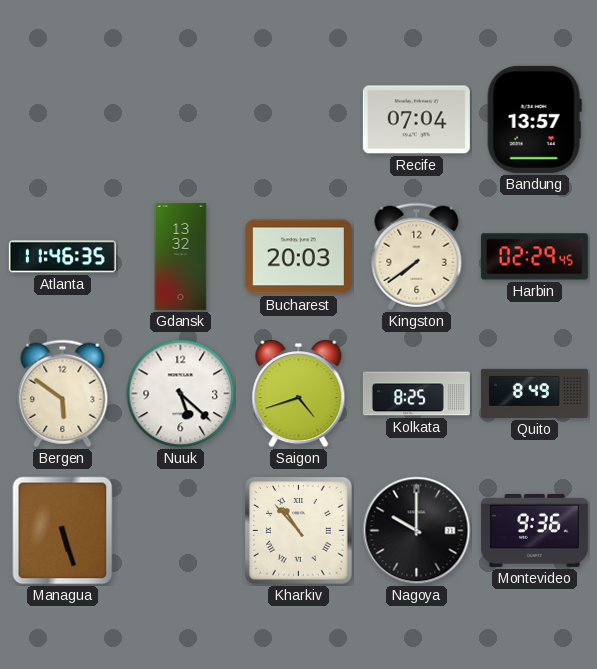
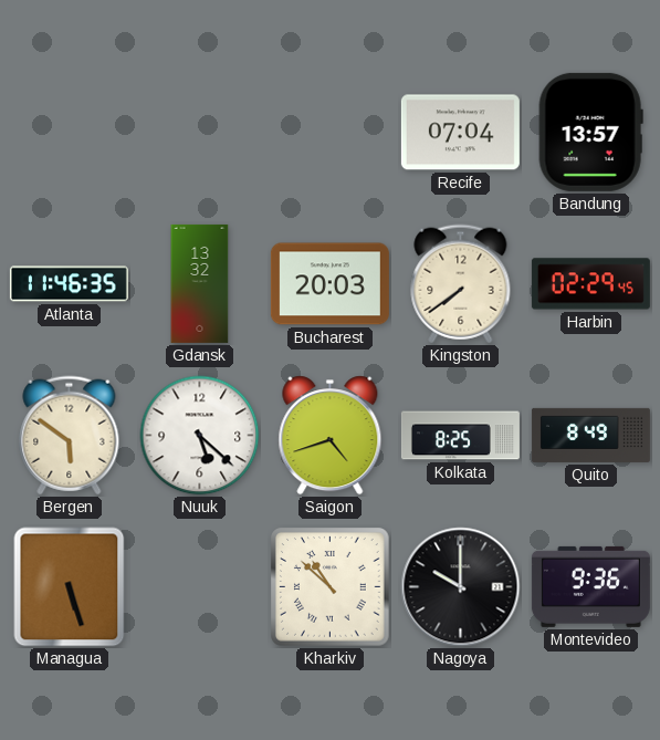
Kharkiv: 10:53 -> 10:52 (331, 587)
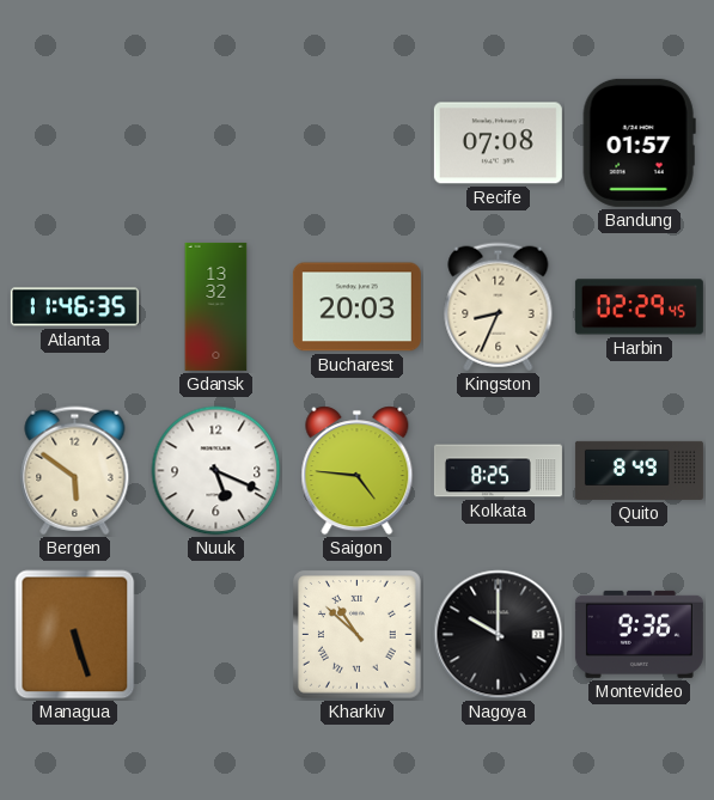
Recife: 07:04 -> 07:08 (498, 143)
Bandung: 13:57 -> 01:57 (639, 142)
Kingston: 7:39 -> 8:34 (499, 307)
Nuuk: 5:22 -> 5:19 (216, 471)
Saigon: 4:42 -> 4:46 (358, 471)
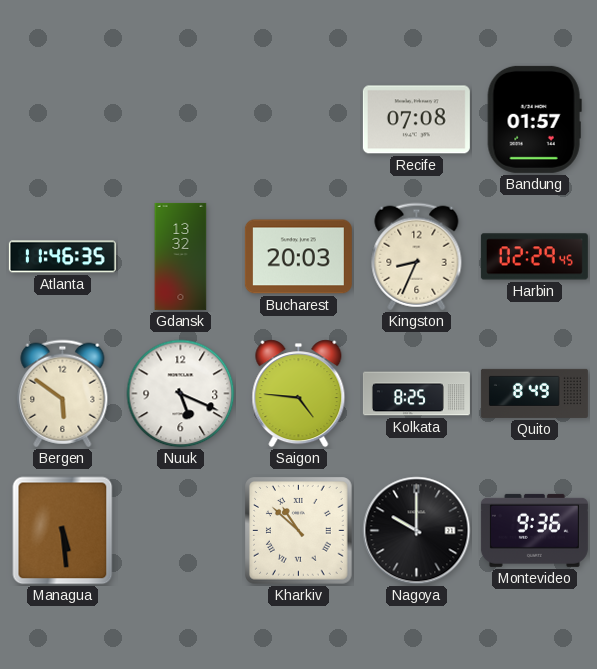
Managua: 5:27 -> 5:29 (63, 531)
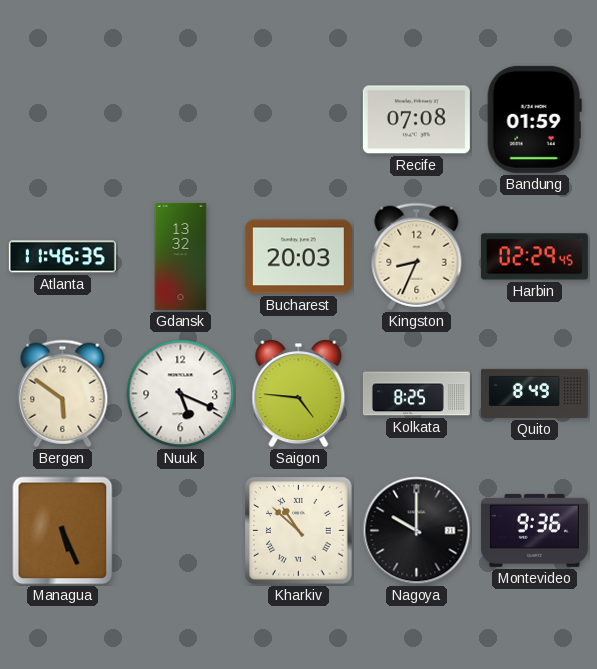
Bandung: 01:57 -> 01:59 (534, 119)
Managua: 5:29 -> 5:26 (63, 531)
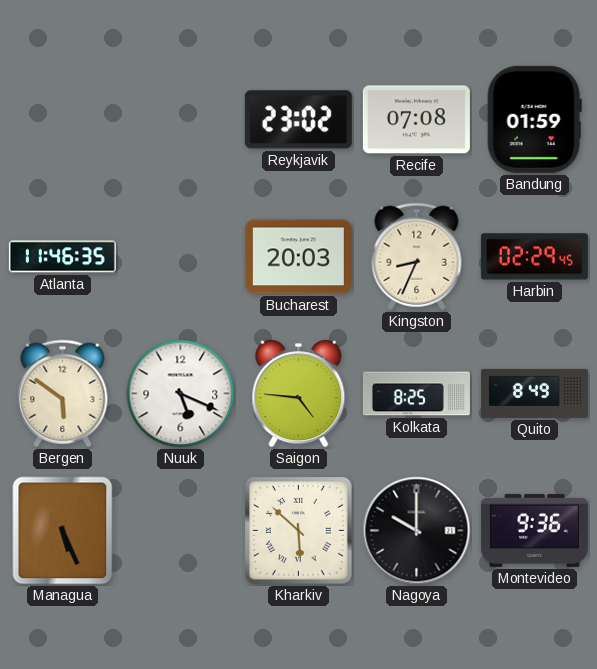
Reykjavik: none -> 23:02 (298, 120)
Gdansk: 13:32 -> none (181, 256)
Kharkiv: 10:52 -> 5:52 (299, 531)
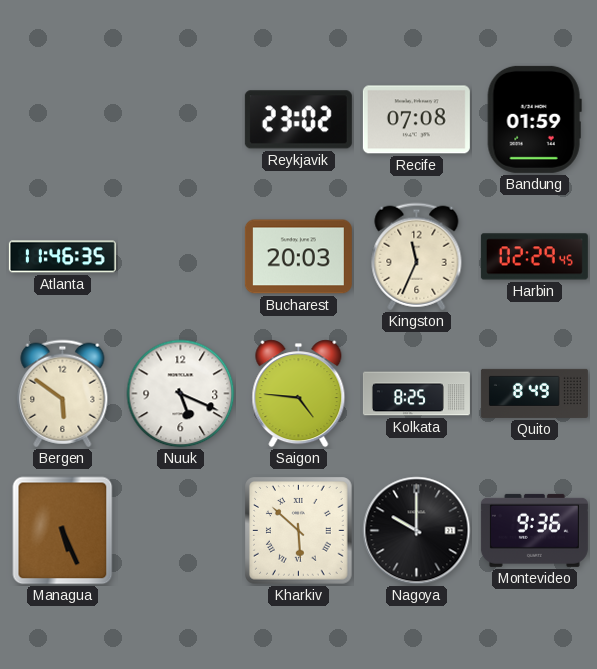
Kingston: 8:34 -> 11:34 (417, 257)
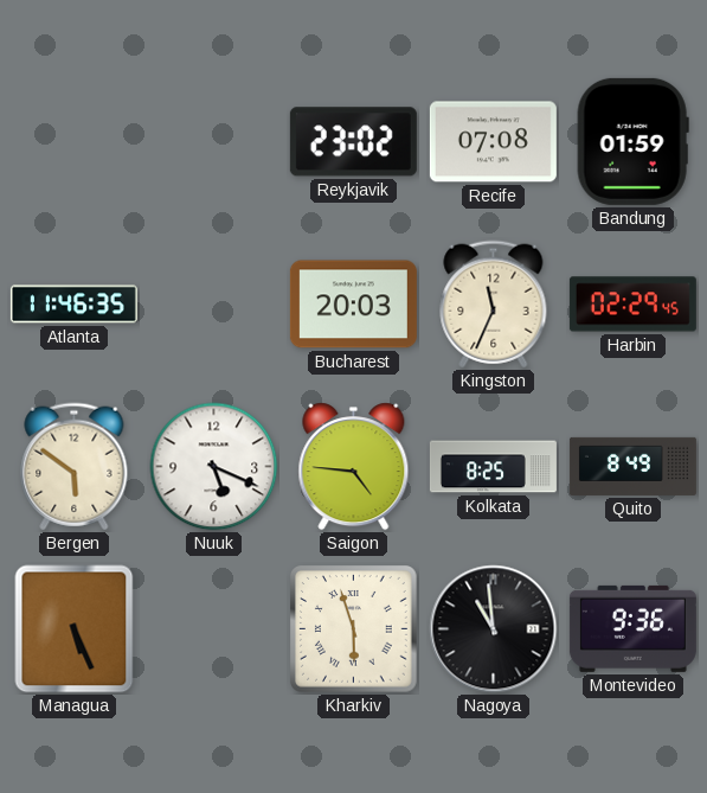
Kharkiv: 5:52 -> 5:57 (354, 629)
Nagoya: 10:00 -> 10:59 (494, 629)
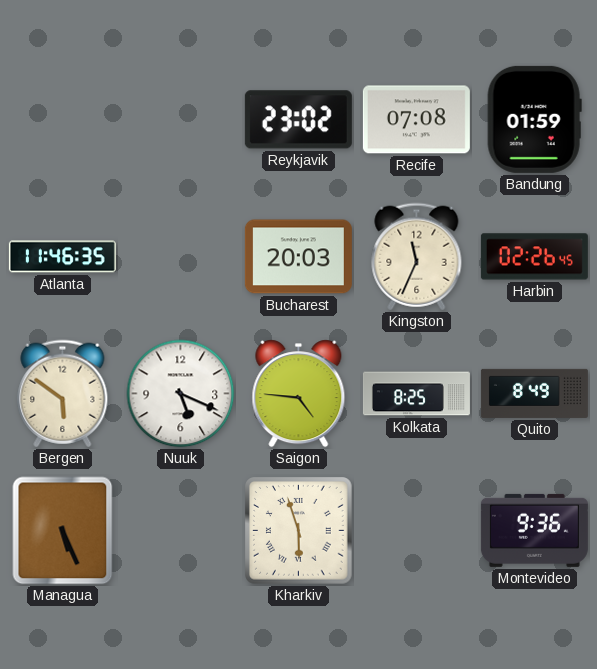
Harbin: 02:29 -> 02:26 (534, 257)
Nagoya: 10:59 -> none (494, 629)
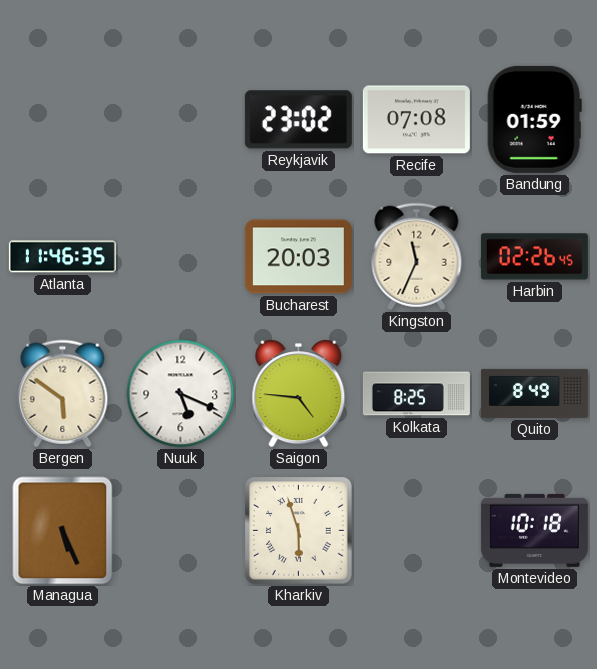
Montevideo: 9:36 -> 10:18 (534, 530)
